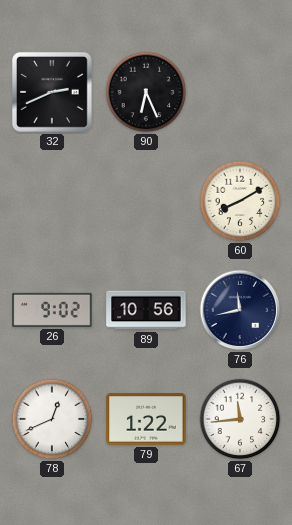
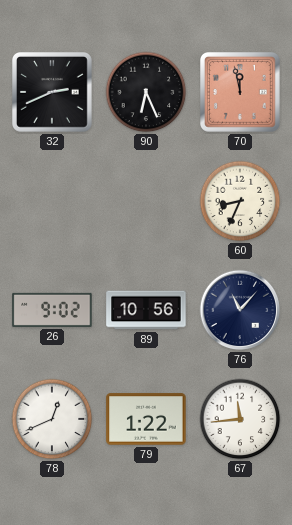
70: none -> 11:58 (241, 93)
60: 8:10 -> 8:34 (240, 201)
76: 11:43 -> 11:07 (240, 310)
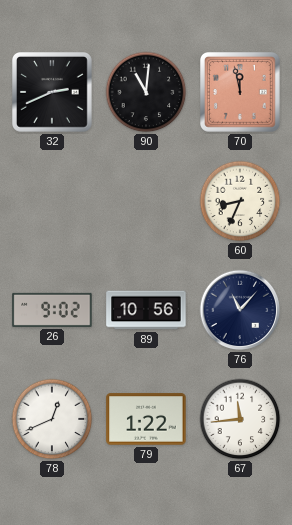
90: 6:26 -> 11:01 (146, 92)
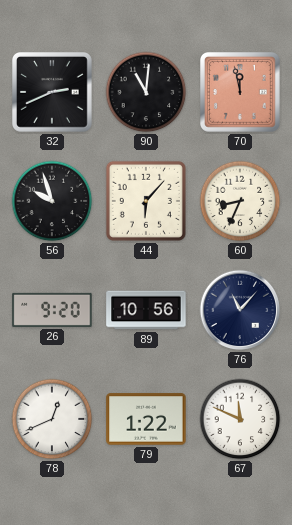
56: none -> 9:57 (52, 201)
44: none -> 6:07 (146, 201)
26: 9:02 -> 9:20 (52, 310)
67: 11:44 -> 11:49 (240, 419)
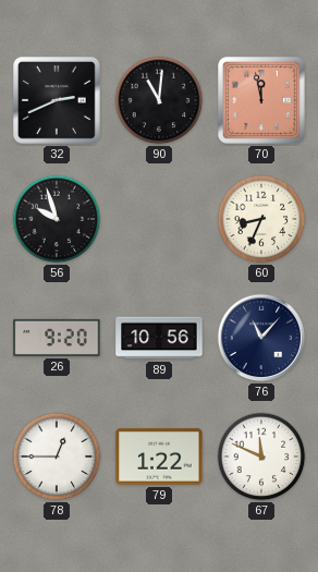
44: 6:07 -> none (146, 201)
78: 12:41 -> 12:45 (57, 457)
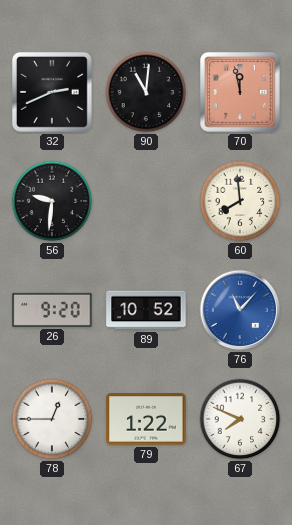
56: 9:57 -> 9:31 (52, 201)
60: 8:34 -> 7:59 (240, 201)
89: 10:56 -> 10:52 (146, 310)
76 dial: navy -> blue (240, 310)
67: 11:49 -> 7:49 (240, 419)
